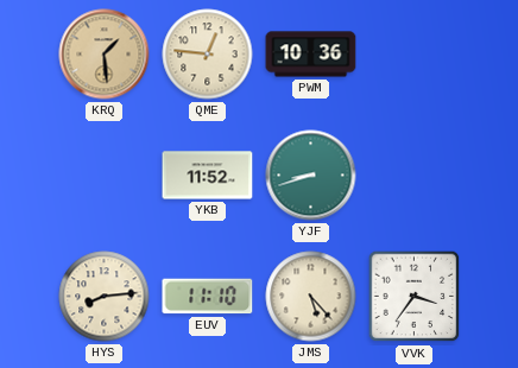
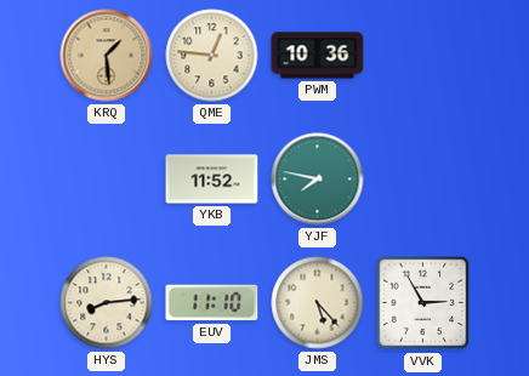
YJF: 8:42 -> 7:47 (318, 180)
VVK: 3:36 -> 2:55 (423, 303)
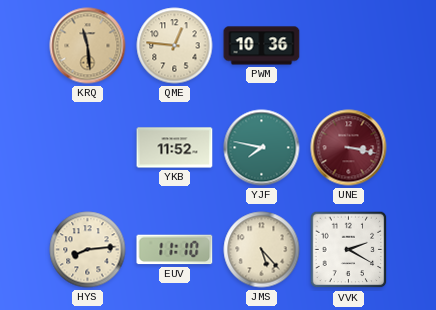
KRQ: 1:29 -> 11:29 (88, 46)
UNE: none -> 3:17 (349, 148)
VVK: 2:55 -> 2:20 (349, 250)
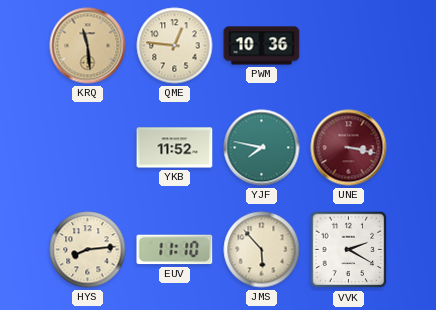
JMS: 5:23 -> 5:53 (262, 250)
